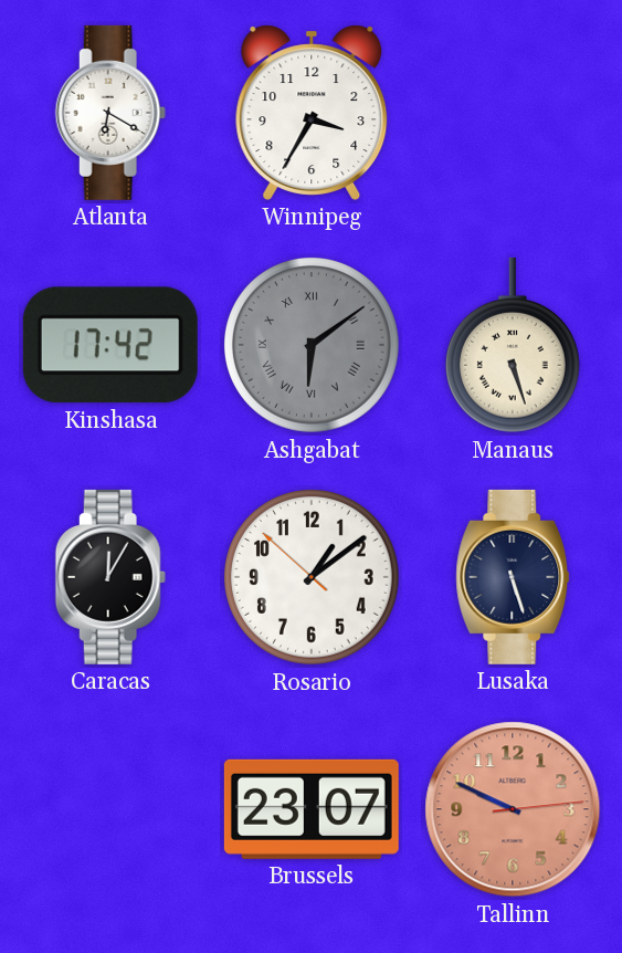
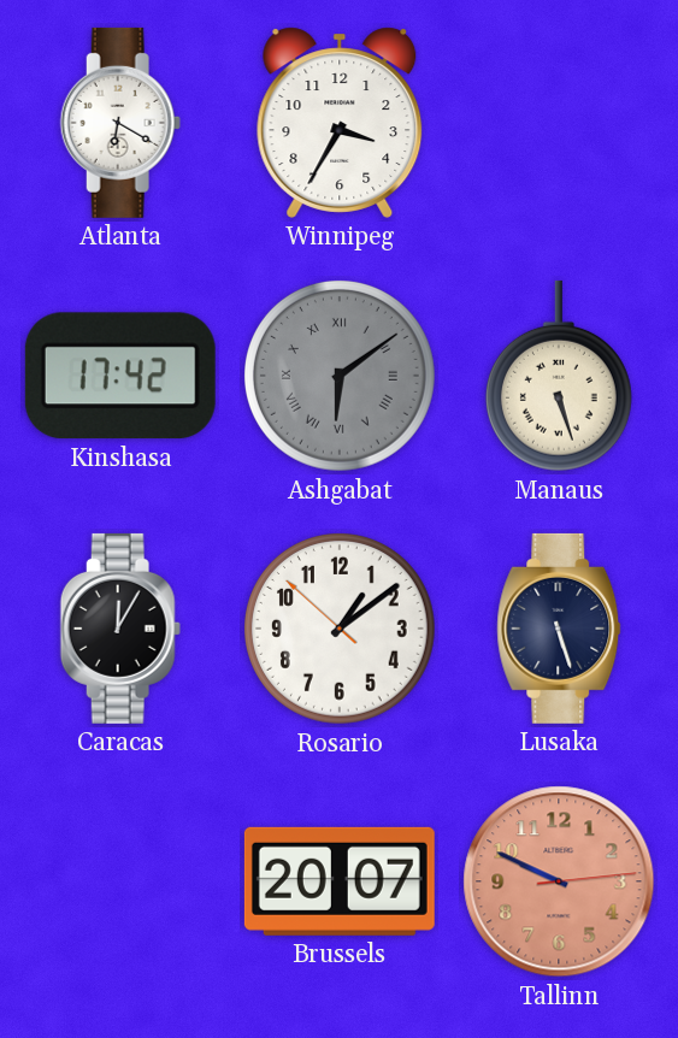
Brussels: 23:07 -> 20:07 (340, 881)
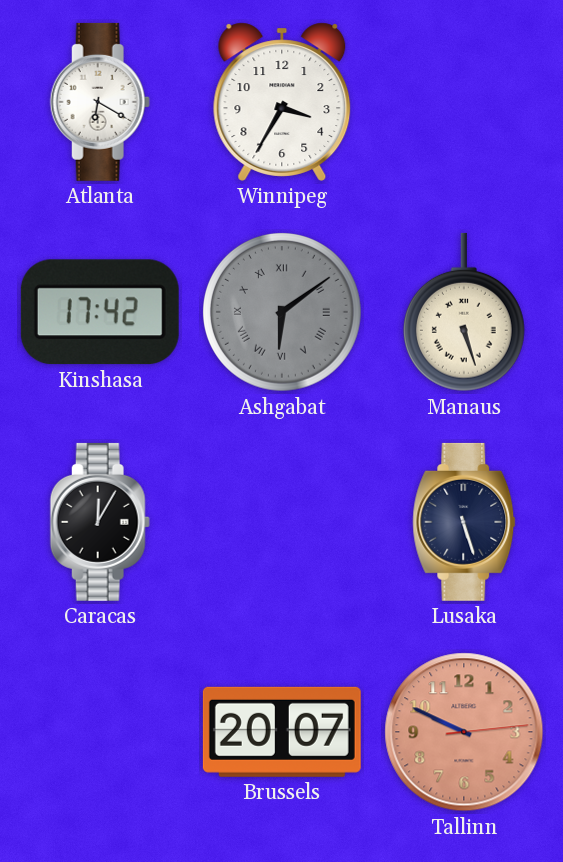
Rosario: 1:08 -> none (341, 630)
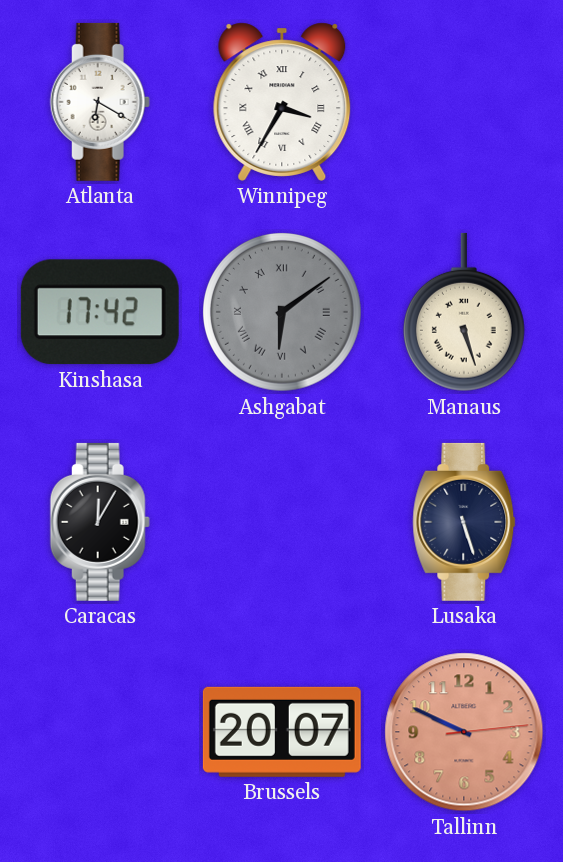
Winnipeg numerals: Arabic -> Roman (282, 102)
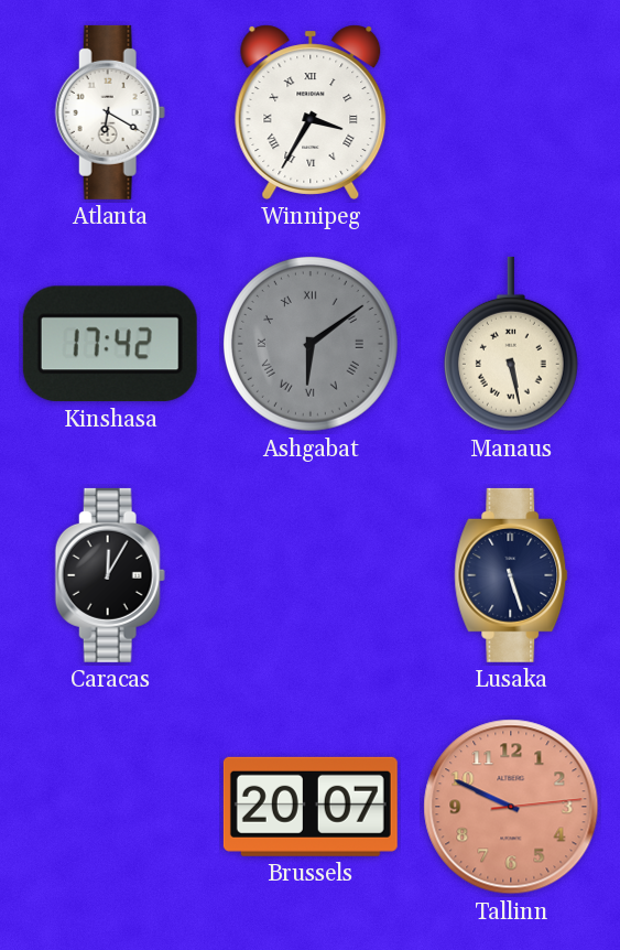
Manaus: 5:27 -> 5:28 (511, 344)
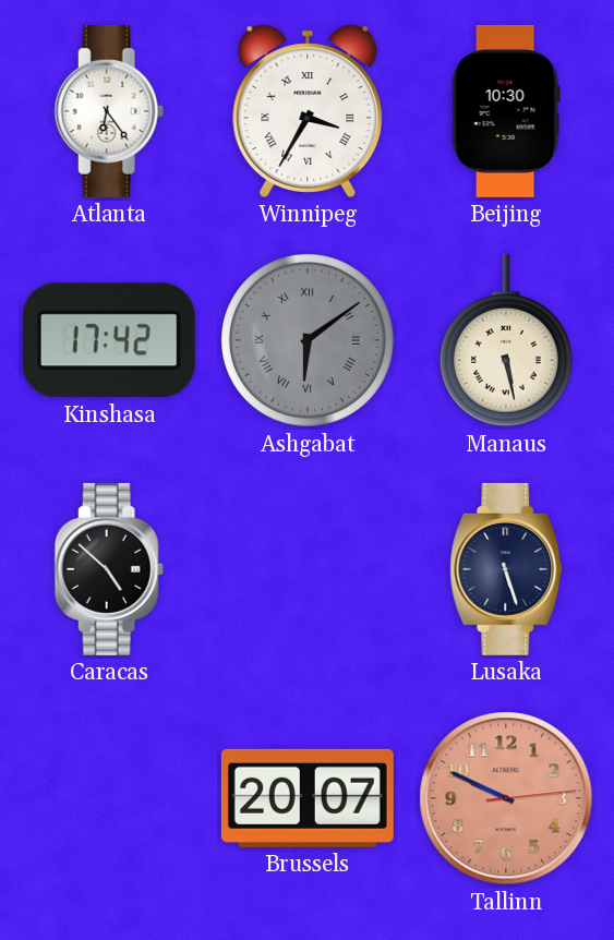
Atlanta: 6:20 -> 6:24 (109, 111)
Beijing: none -> 10:30 (506, 111)
Caracas: 12:05 -> 4:52 (109, 569)
